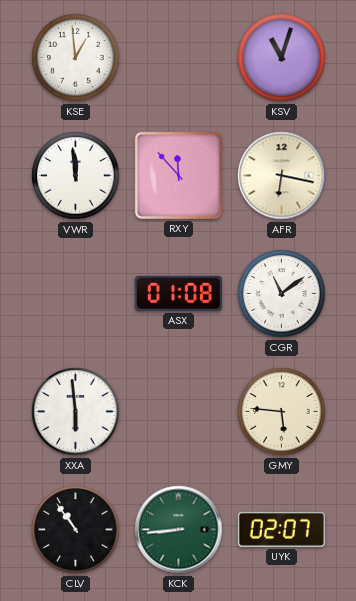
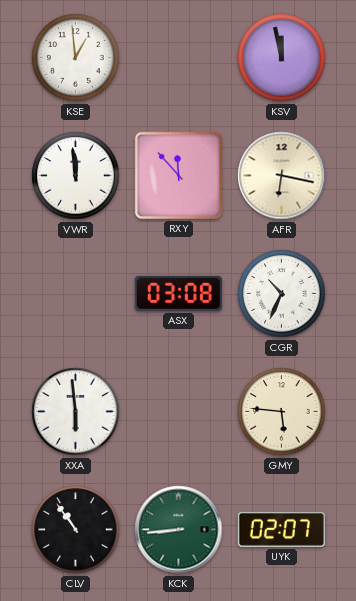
KSV: 11:03 -> 11:58 (282, 58)
ASX: 01:08 -> 03:08 (178, 293)
CGR: 11:09 -> 10:34 (282, 294)
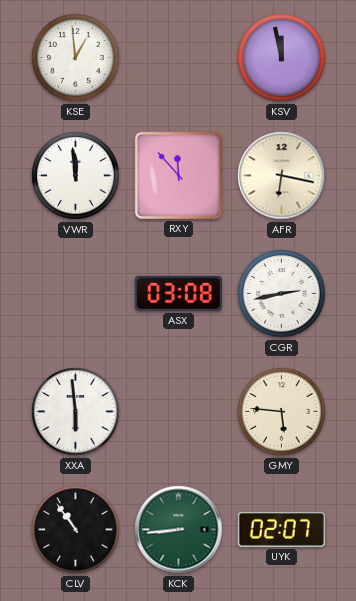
CGR: 10:34 -> 2:43 (282, 294)
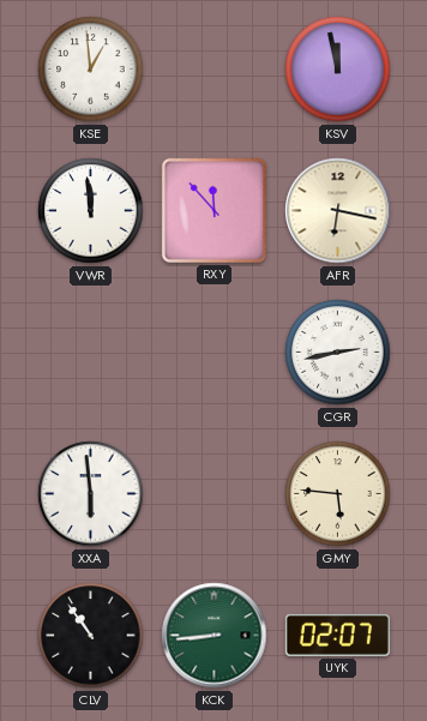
ASX: 03:08 -> none (178, 293)
